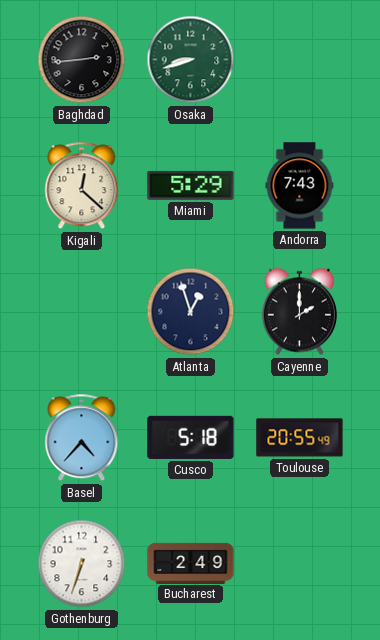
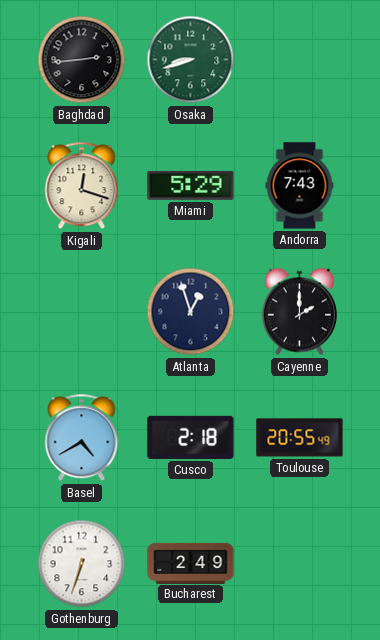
Kigali: 12:22 -> 12:18 (82, 186)
Basel: 4:37 -> 4:40 (82, 438)
Cusco: 5:18 -> 2:18 (191, 437)
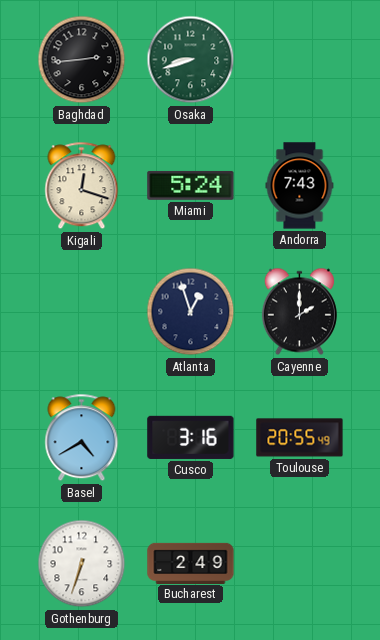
Miami: 5:29 -> 5:24 (191, 185)
Cusco: 2:18 -> 3:16 (191, 437)
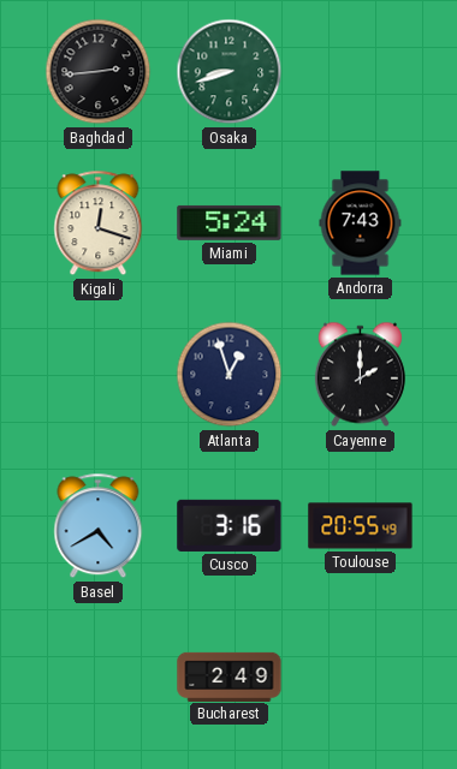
Gothenburg: 6:33 -> none (82, 564)
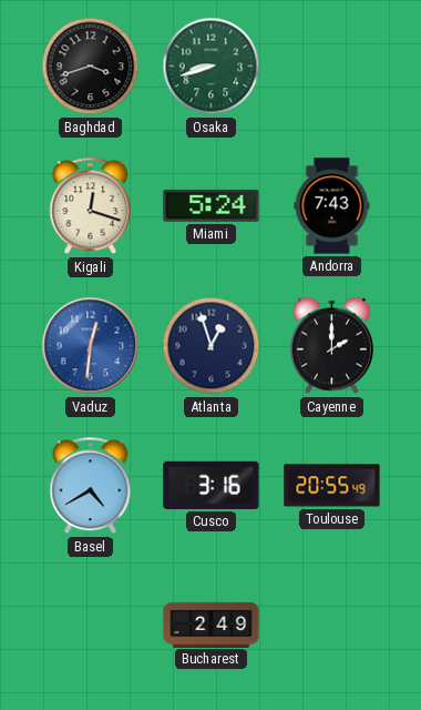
Baghdad: 2:44 -> 3:42 (91, 67)
Vaduz: none -> 12:31 (91, 346)
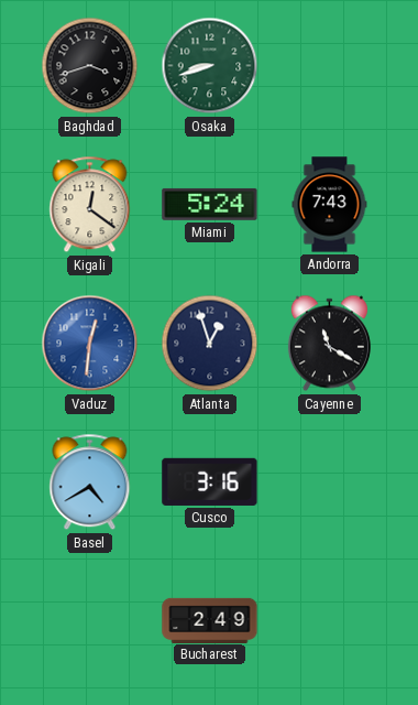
Kigali: 12:18 -> 12:21 (90, 205)
Cayenne: 2:00 -> 11:20 (329, 344)
Toulouse: 20:55 -> none (332, 486)
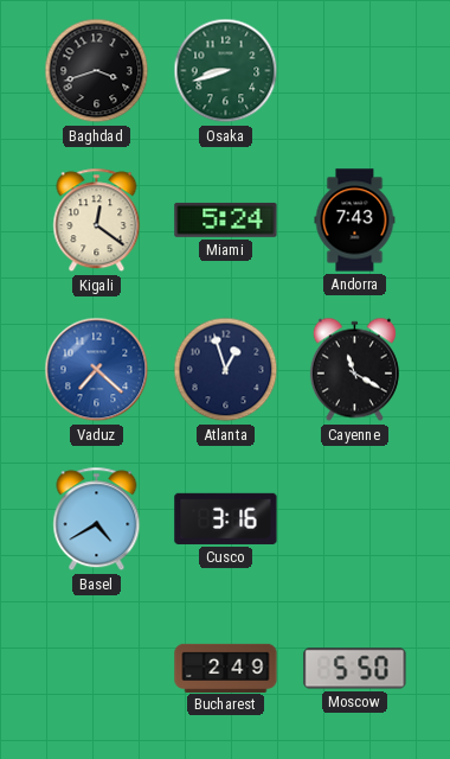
Vaduz: 12:31 -> 7:22 (97, 370)
Moscow: none -> 5:50 (355, 669)
